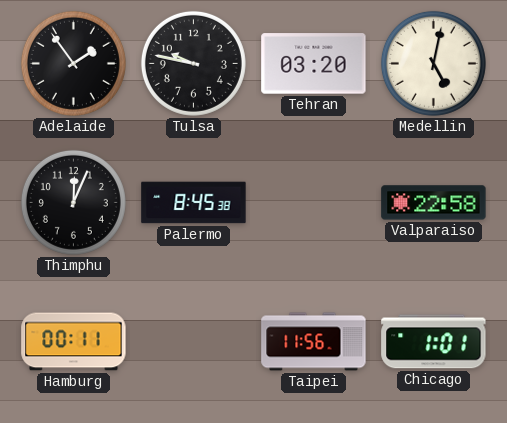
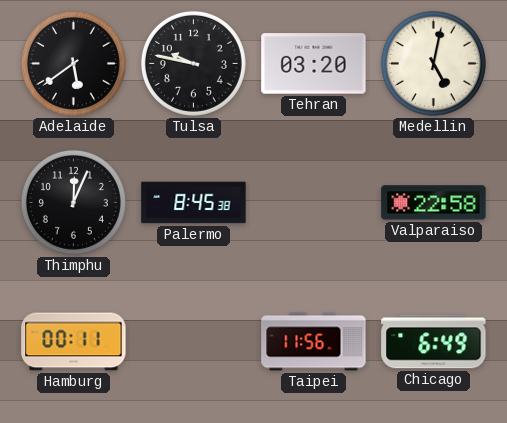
Adelaide: 1:54 -> 5:39 (73, 63)
Chicago: 1:01 -> 6:49 (434, 342)
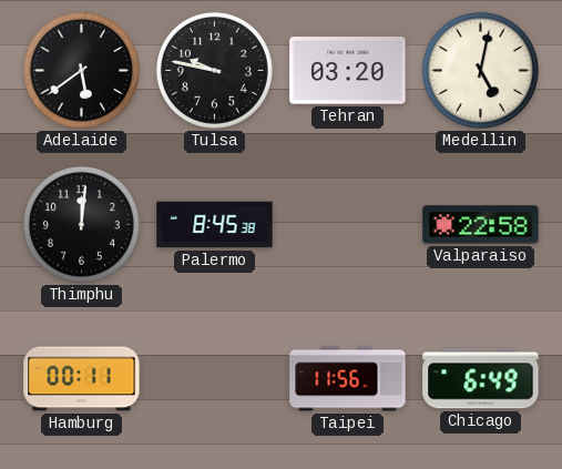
Thimphu: 12:04 -> 12:01 (81, 224)
